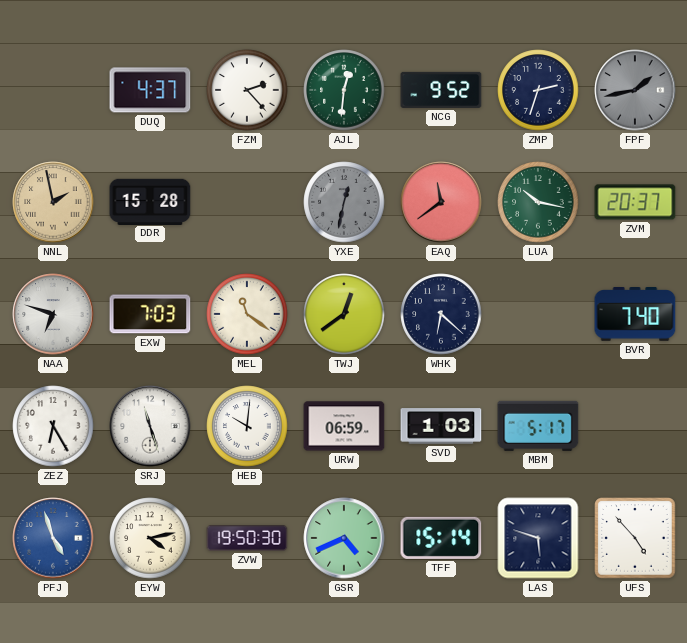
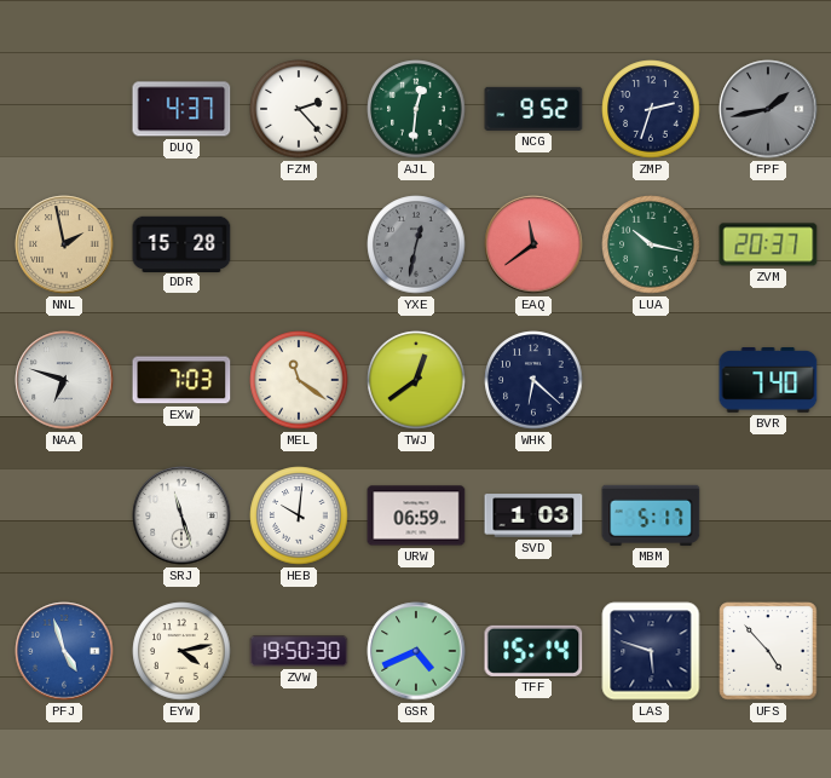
ZEZ: 6:25 -> none (53, 426)
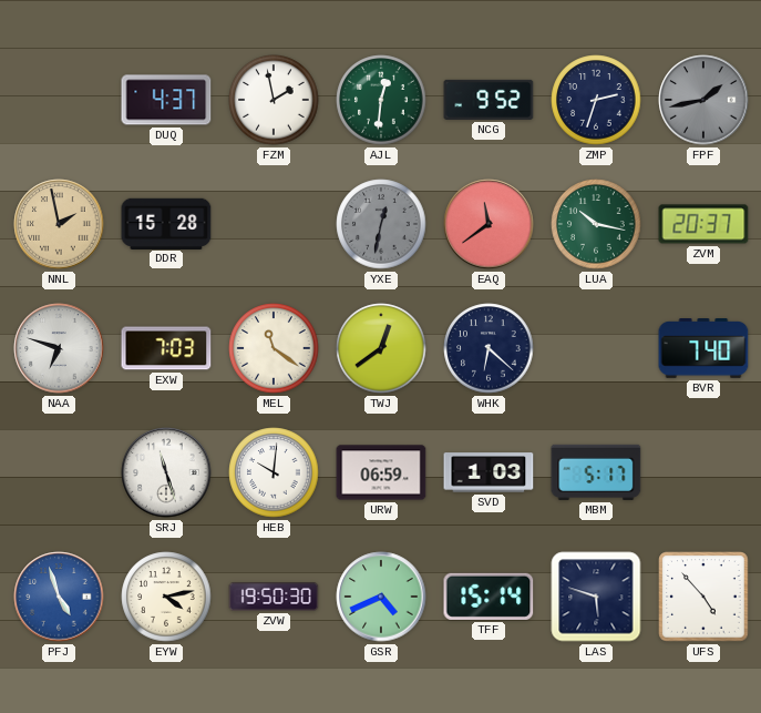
FZM: 2:23 -> 1:58 (274, 100)
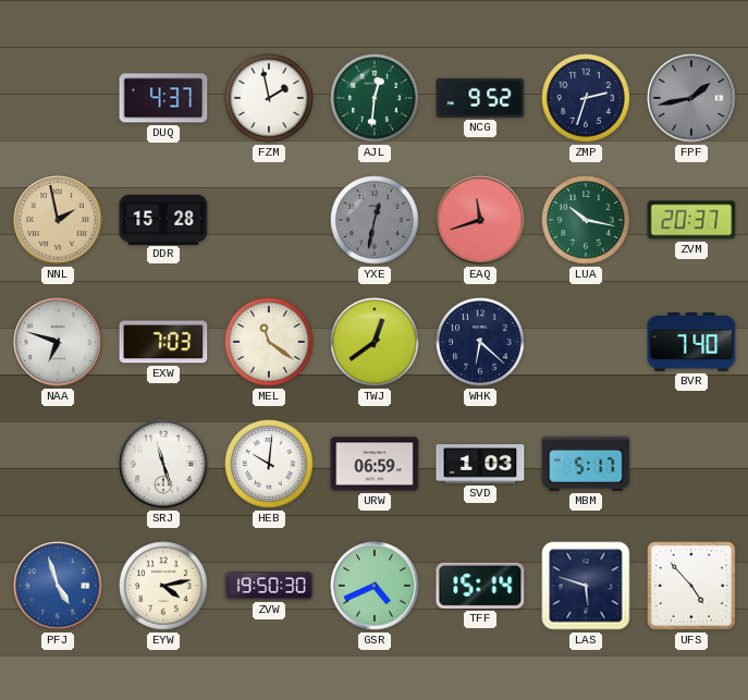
EAQ: 11:39 -> 11:42 (480, 220)
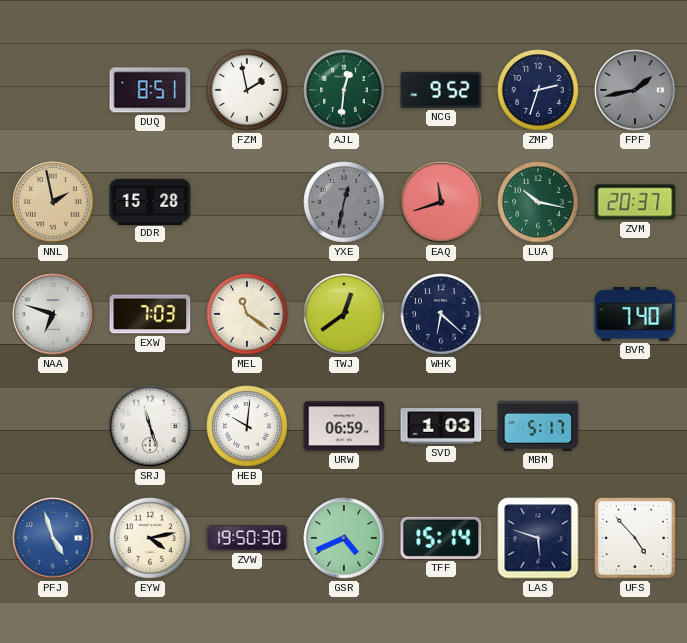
DUQ: 4:37 -> 8:51 (150, 90)
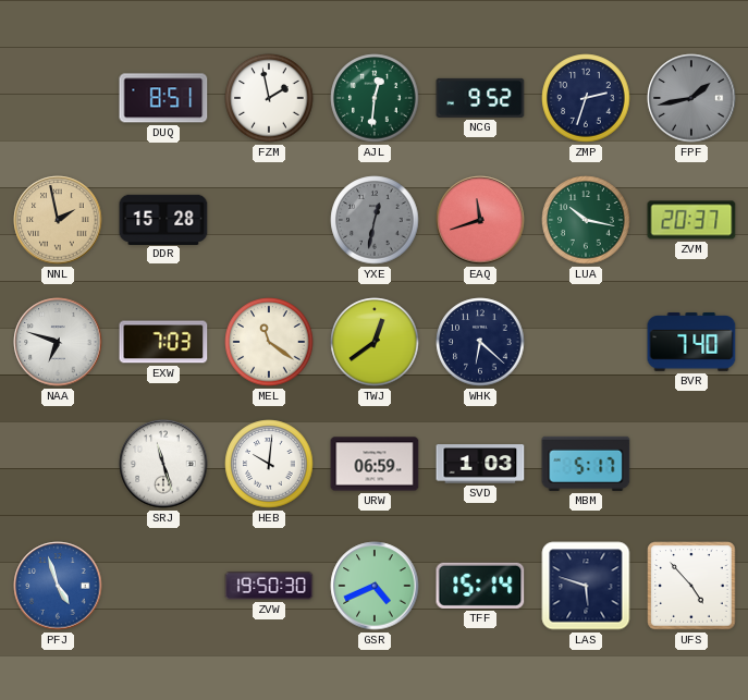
EYW: 4:13 -> none (150, 538)
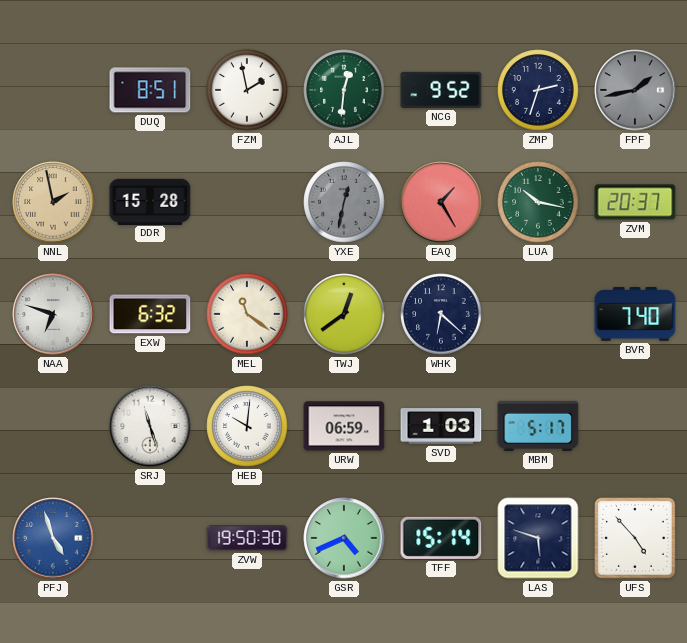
EAQ: 11:42 -> 1:25 (441, 202)
EXW: 7:03 -> 6:32 (150, 314)
